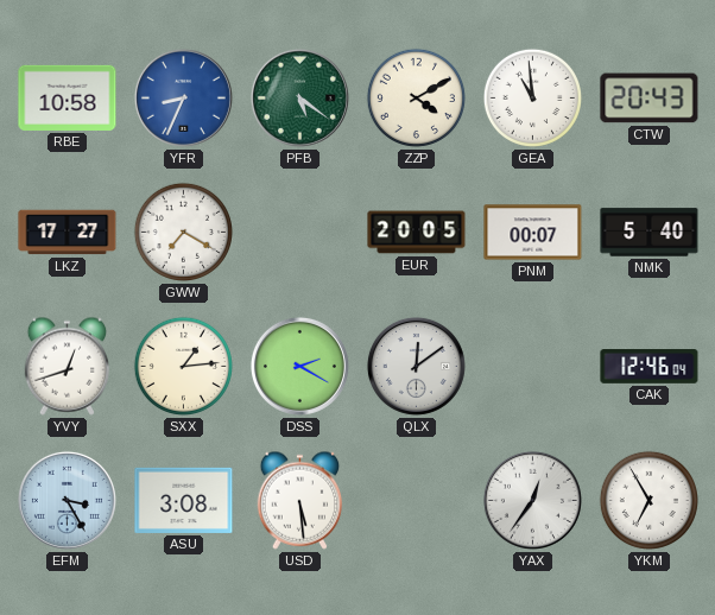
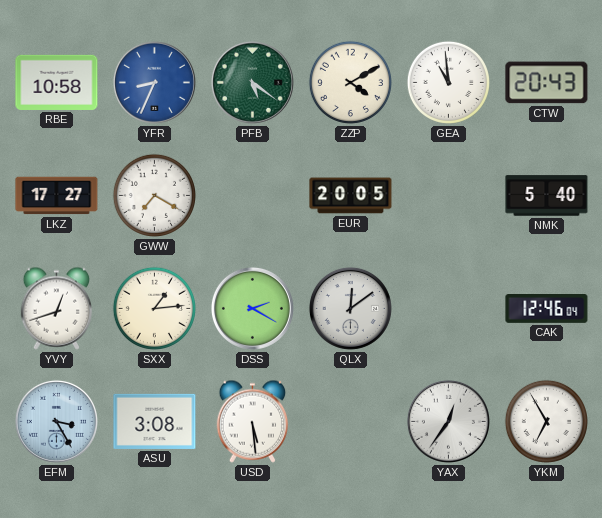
PNM: 00:07 -> none (533, 233)
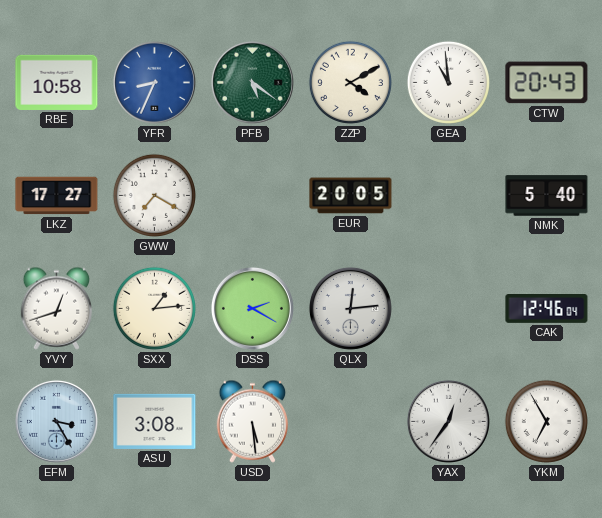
QLX: 12:09 -> 12:14 (350, 308)
